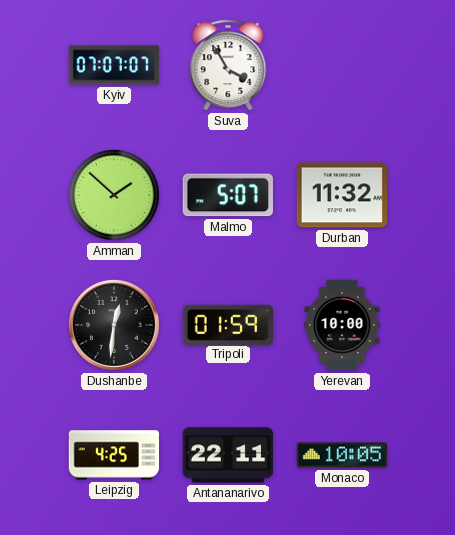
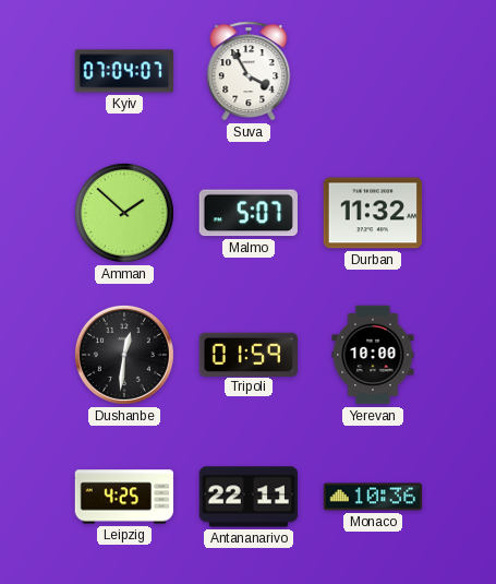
Kyiv: 07:07 -> 07:04 (124, 71)
Monaco: 10:05 -> 10:36 (373, 497)
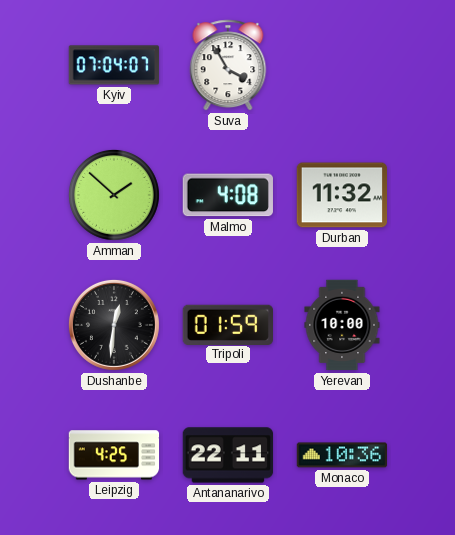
Malmo: 5:07 -> 4:08 (227, 195)
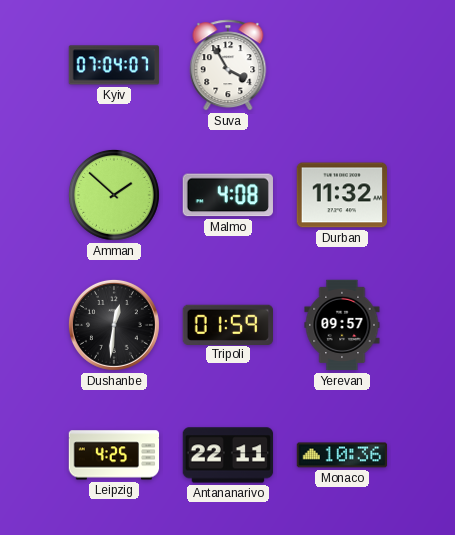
Yerevan: 10:00 -> 09:57 (342, 325)
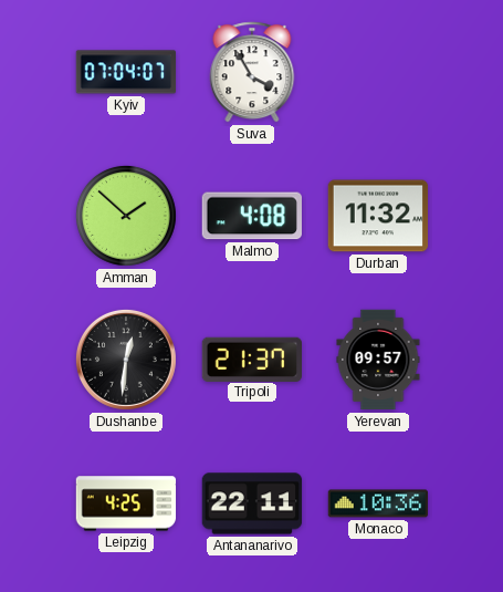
Tripoli: 01:59 -> 21:37 (251, 359)
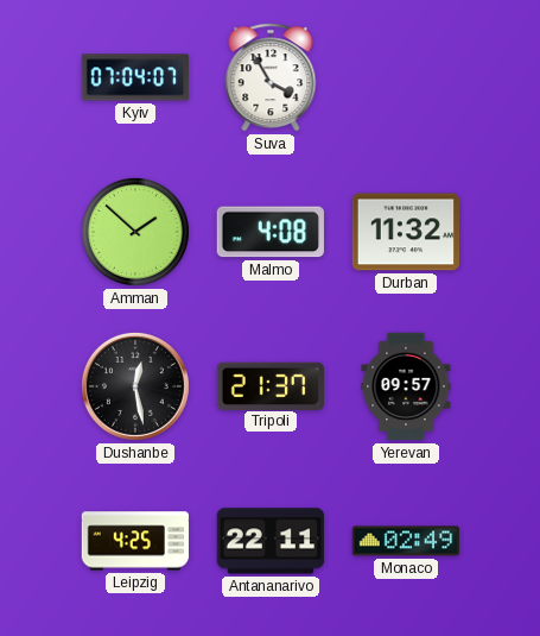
Dushanbe: 12:31 -> 12:28 (135, 386)
Monaco: 10:36 -> 02:49 (406, 541)
